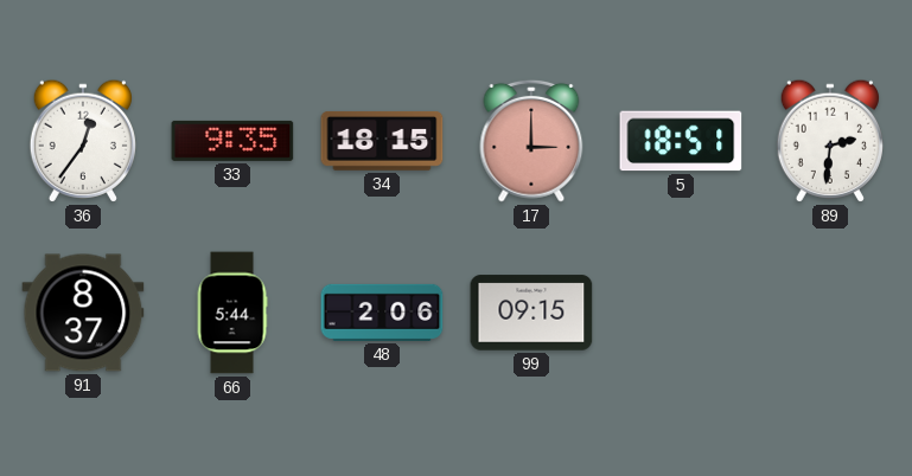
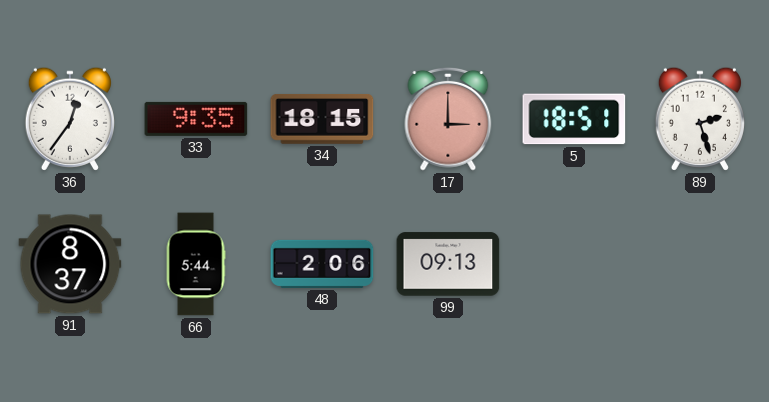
89: 2:31 -> 2:27 (700, 119)
99: 09:15 -> 09:13 (448, 264)
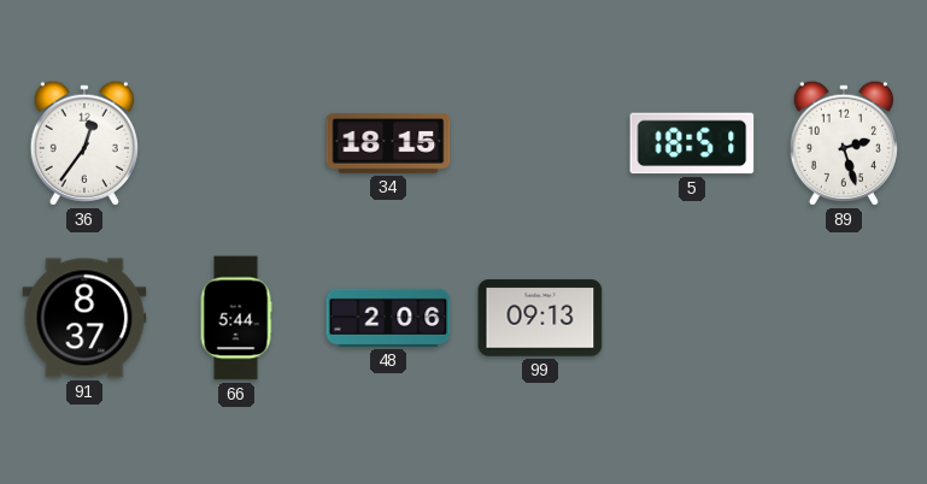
33: 9:35 -> none (196, 119)
17: 3:00 -> none (448, 119)
